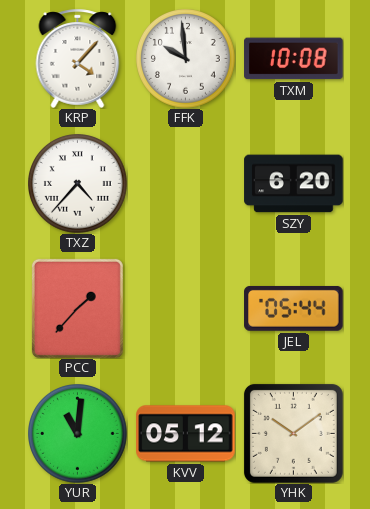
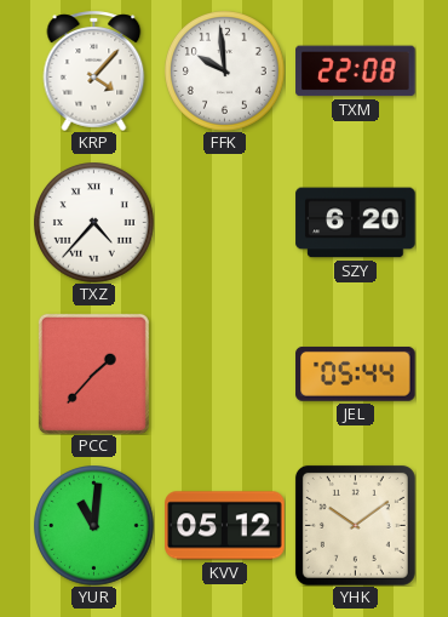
TXM: 10:08 -> 22:08 (356, 72)
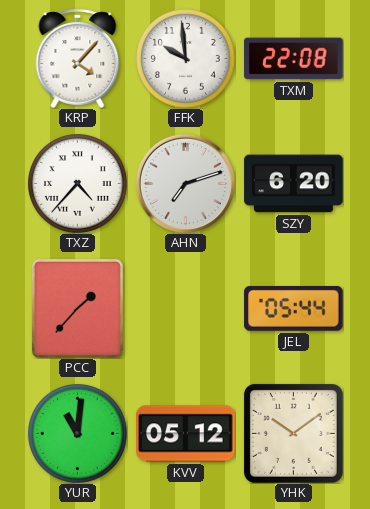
AHN: none -> 7:12 (185, 183)
